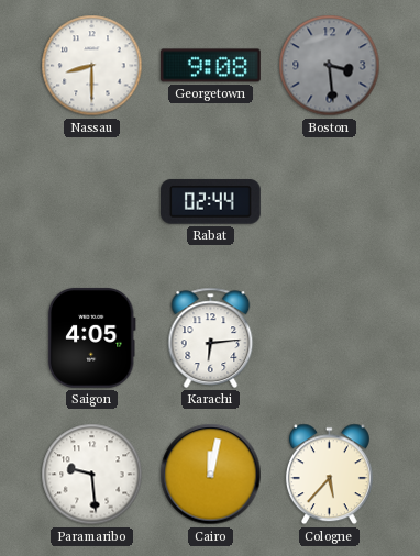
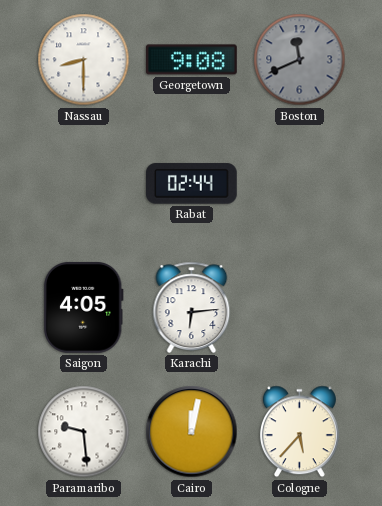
Boston: 3:29 -> 11:41 (300, 60)
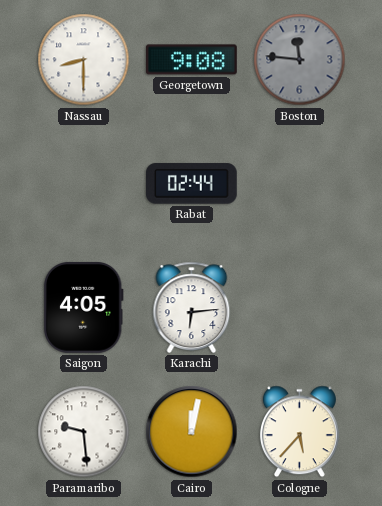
Boston: 11:41 -> 11:46 (300, 60)
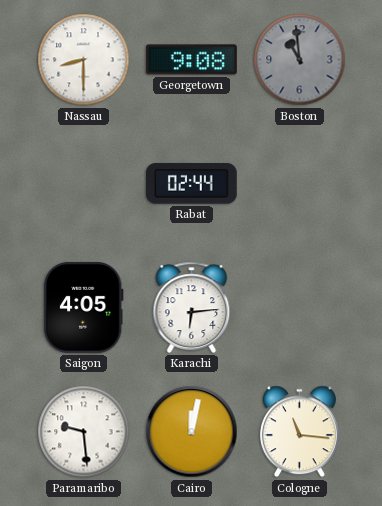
Boston: 11:46 -> 10:59 (300, 60)
Cologne: 5:37 -> 11:16 (299, 432)
